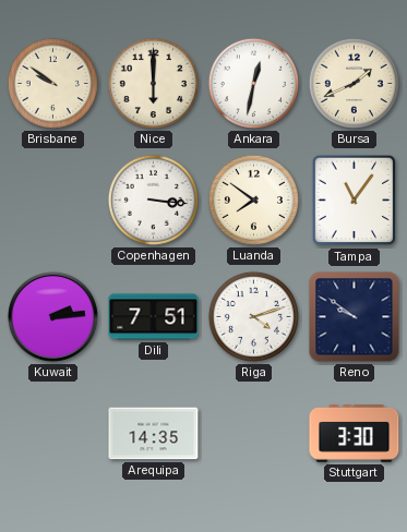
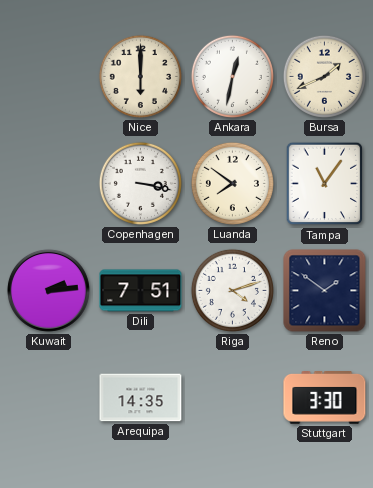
Brisbane: 9:51 -> none (52, 83)
Copenhagen: 3:16 -> 3:17 (140, 183)
Reno: 9:51 -> 1:51 (325, 291)
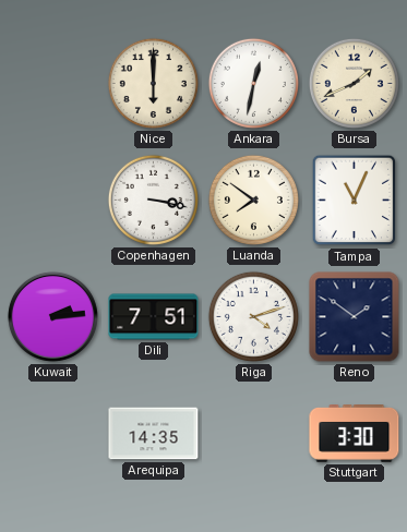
Tampa: 11:06 -> 11:04 (355, 201)
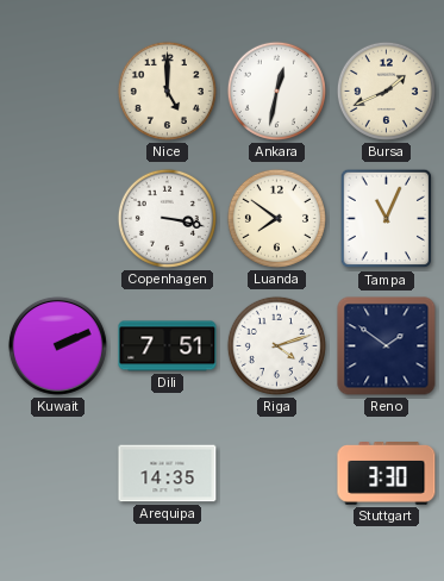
Nice: 6:00 -> 5:00 (167, 90)
Kuwait: 2:14 -> 2:11 (57, 345)
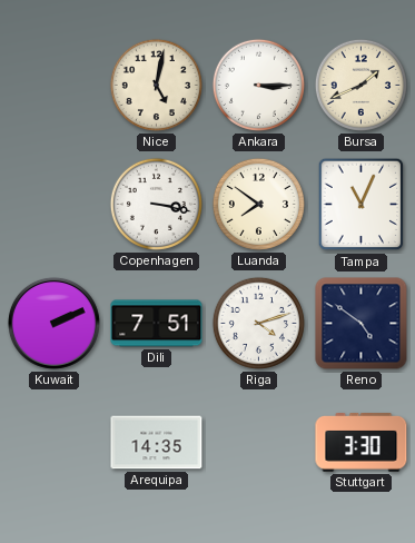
Nice: 5:00 -> 5:02 (156, 85)
Ankara: 12:32 -> 3:15 (258, 85)
Reno: 1:51 -> 4:51 (362, 324)
